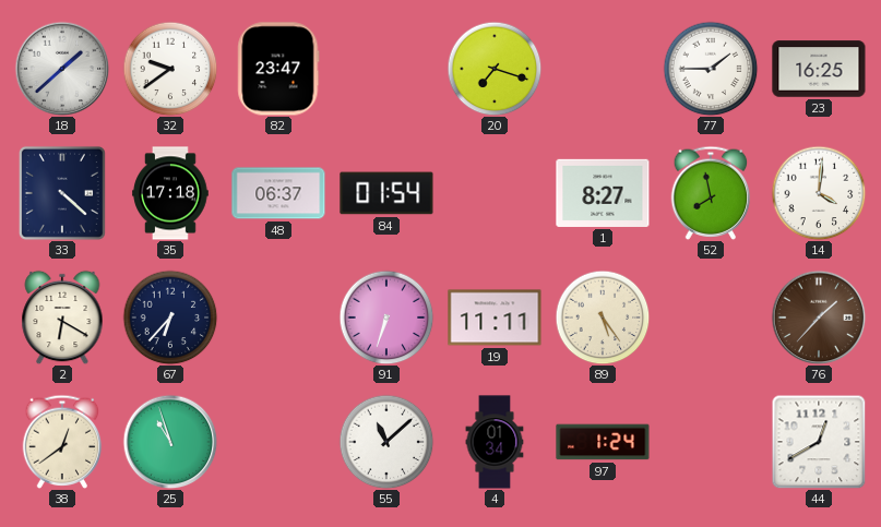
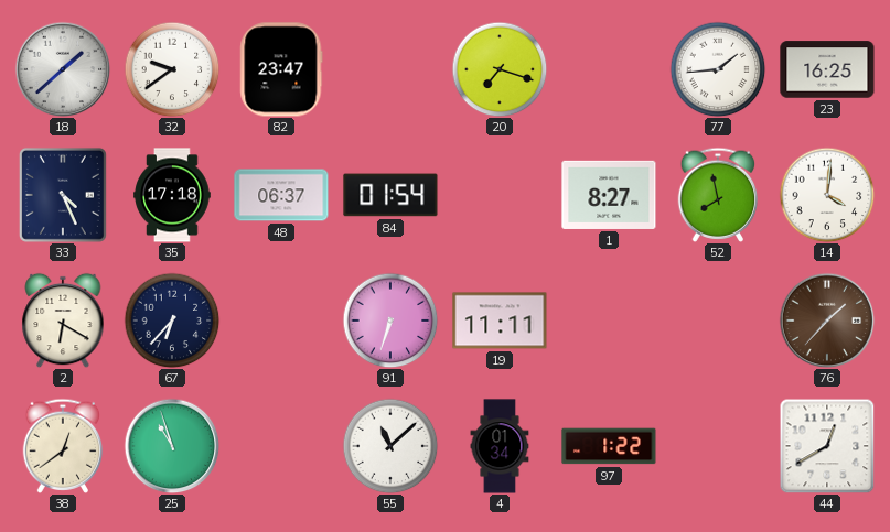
77: 1:45 -> 1:44 (718, 69)
33: 4:22 -> 4:26 (63, 195)
89: 5:24 -> none (603, 318)
97: 1:24 -> 1:22 (609, 446)
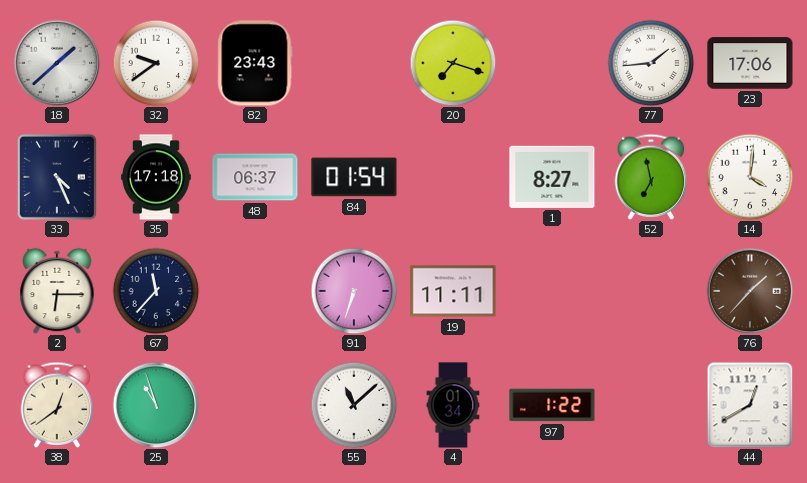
82: 23:47 -> 23:43 (255, 63)
23: 16:25 -> 17:06 (750, 63)
52: 7:58 -> 6:58 (651, 177)
2: 6:20 -> 6:15 (57, 291)
67: 6:37 -> 11:37 (156, 291)
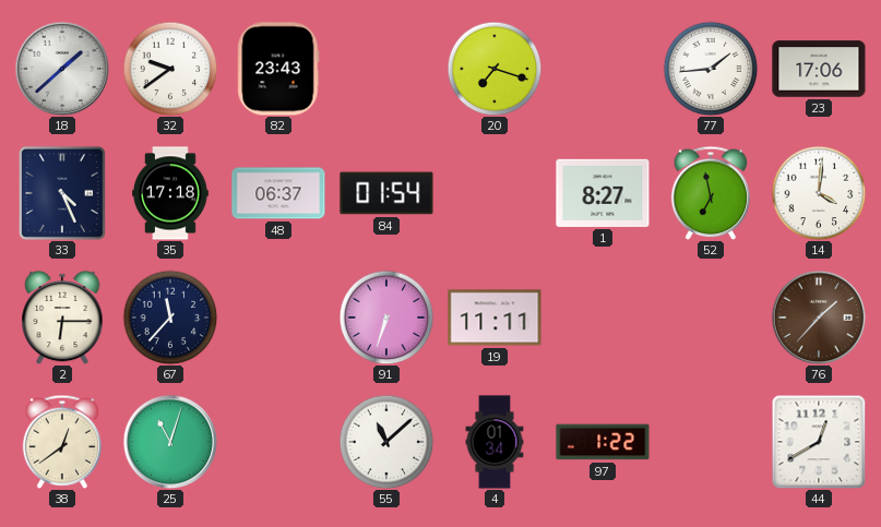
25: 10:57 -> 11:03 (170, 442)
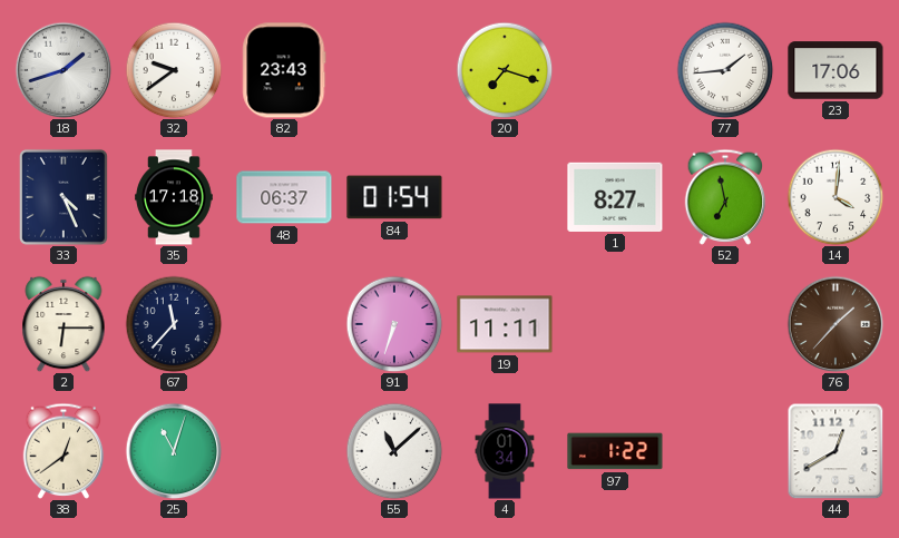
18: 1:38 -> 1:42 (63, 70)
